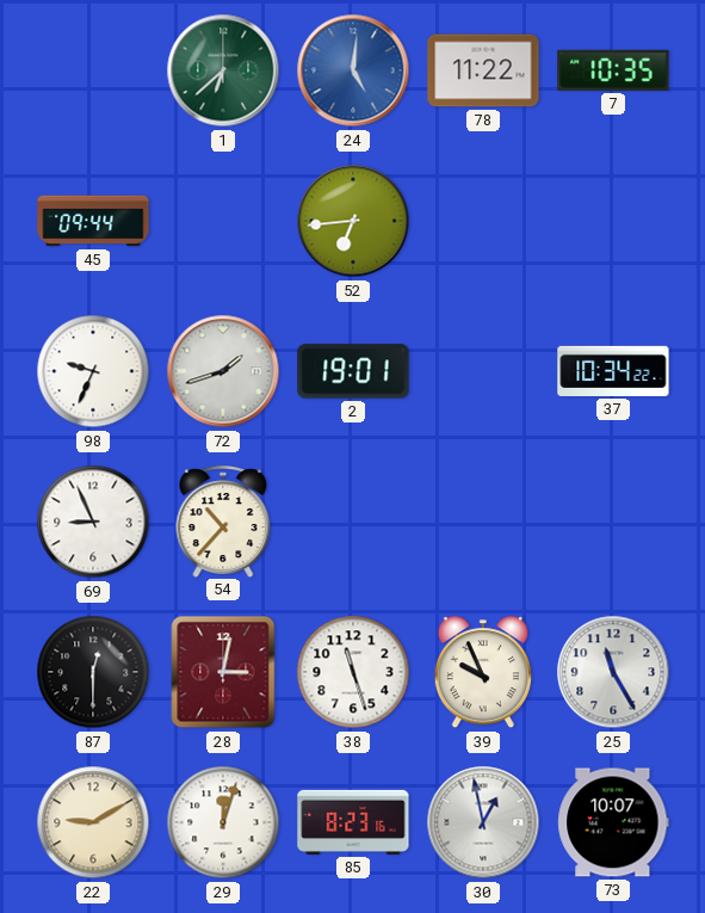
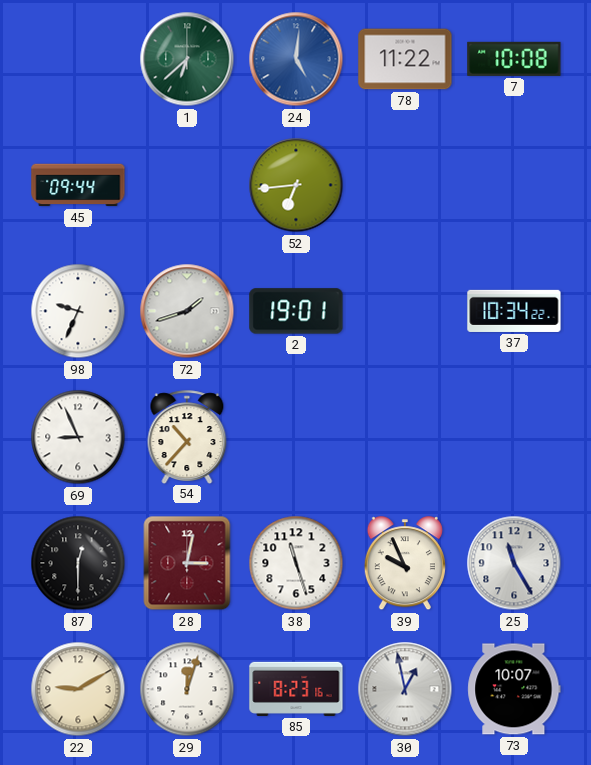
7: 10:35 -> 10:08 (514, 59)
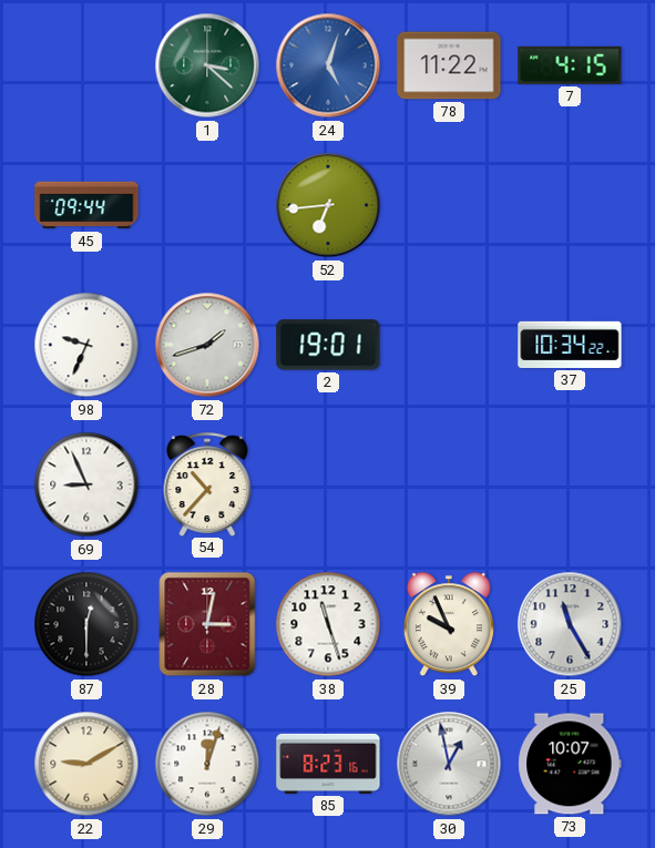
1: 6:38 -> 3:22 (207, 65)
24: 5:01 -> 5:03 (328, 65)
7: 10:08 -> 4:15 (570, 65)
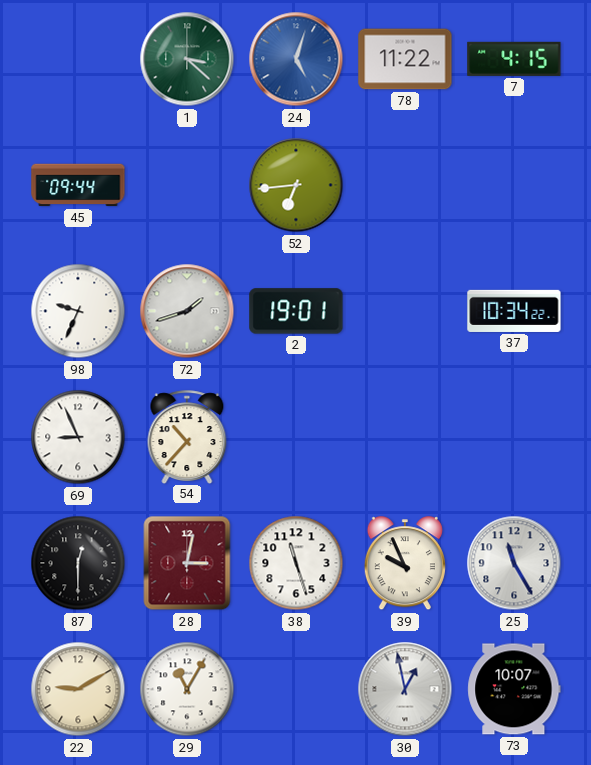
29: 12:03 -> 11:05 (187, 689)
85: 8:23 -> none (328, 764)
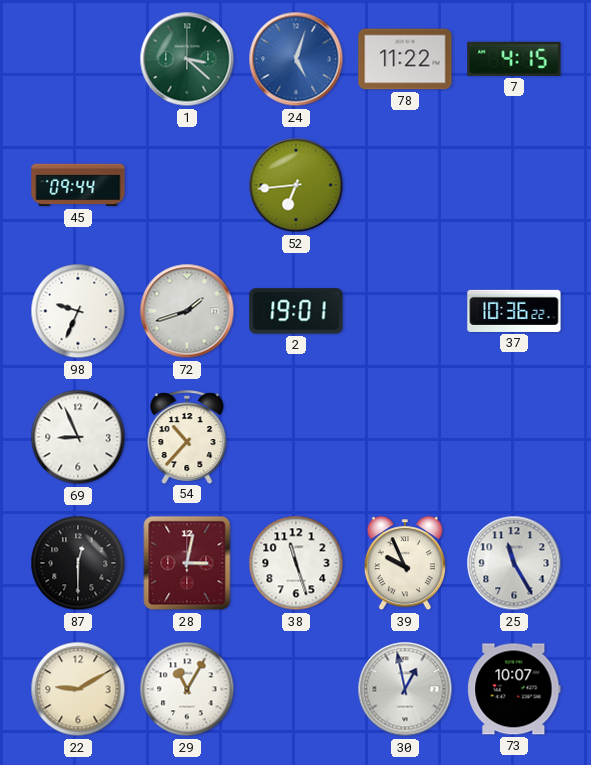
37: 10:34 -> 10:36 (514, 311)
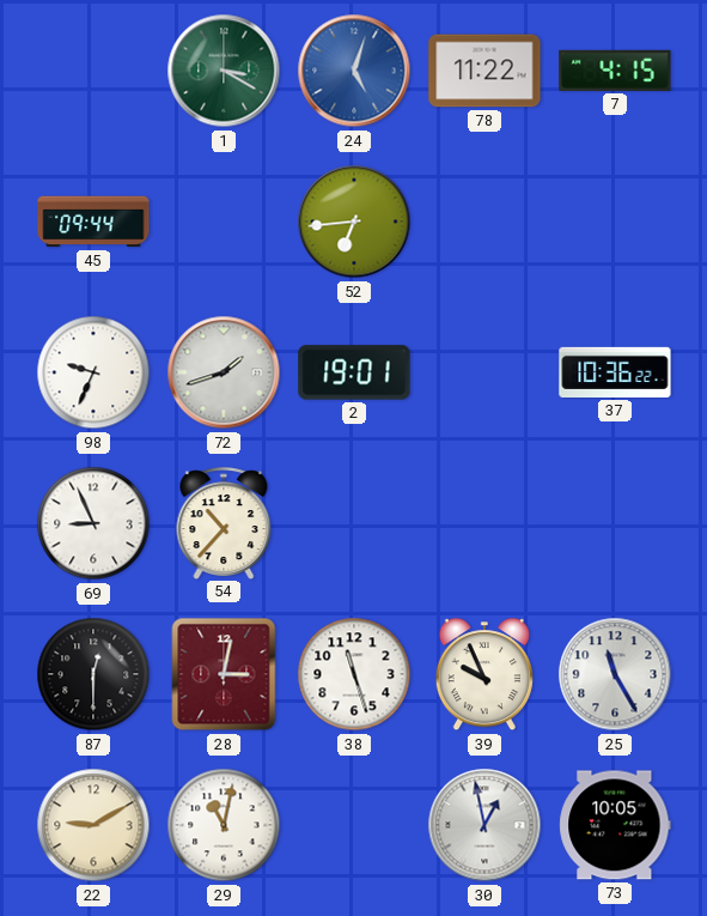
1: 3:22 -> 3:20 (224, 71)
29: 11:05 -> 11:02 (224, 825)
73: 10:07 -> 10:05 (615, 825)
